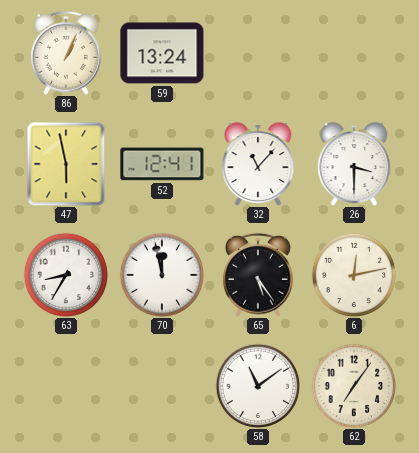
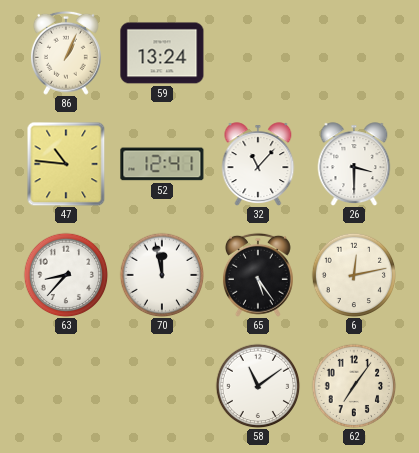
47: 5:58 -> 10:46 (66, 164)
63: 8:35 -> 8:37 (66, 275)
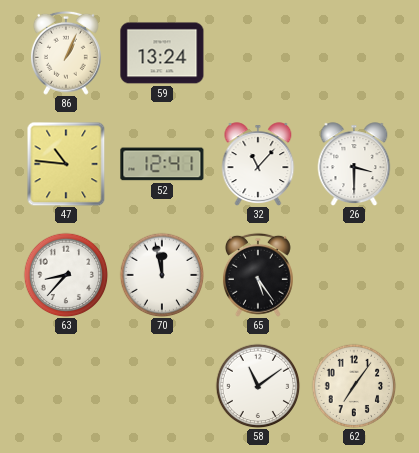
6: 12:13 -> none (354, 275)
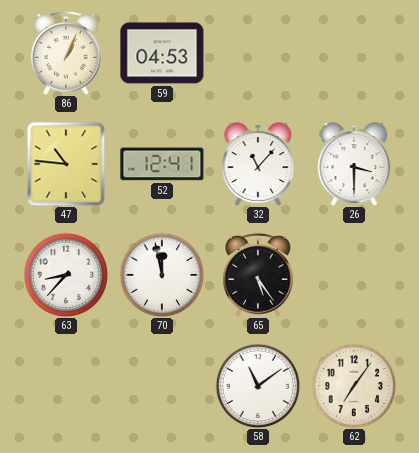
59: 13:24 -> 04:53 (162, 53)
